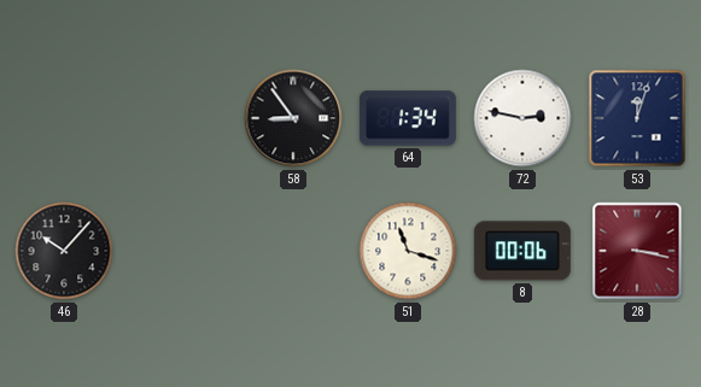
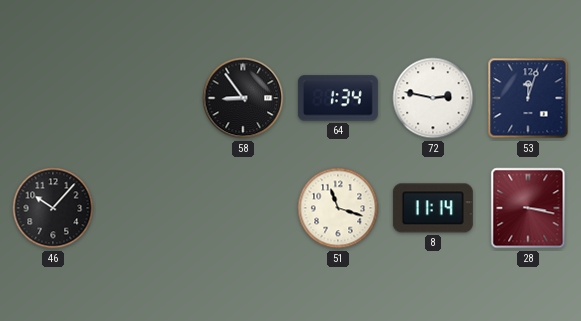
8: 00:06 -> 11:14 (433, 208)
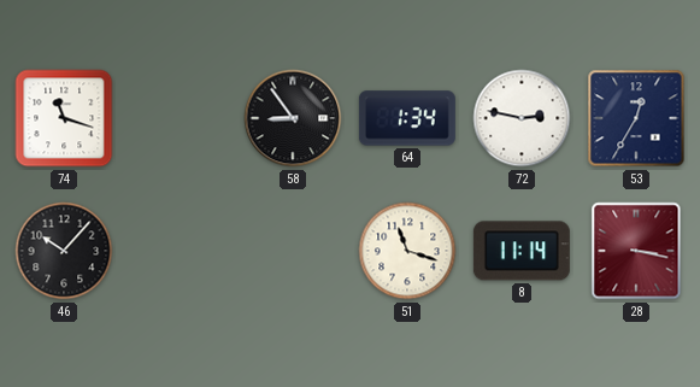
74: none -> 11:18 (64, 118)
53: 12:03 -> 12:35 (636, 118)
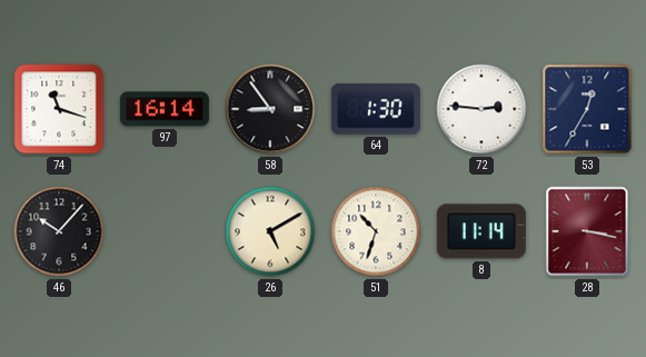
97: none -> 16:14 (165, 109)
64: 1:34 -> 1:30 (376, 109)
72: 2:47 -> 2:46 (481, 109)
26: none -> 5:10 (270, 231)
51: 11:18 -> 10:33 (376, 231)
